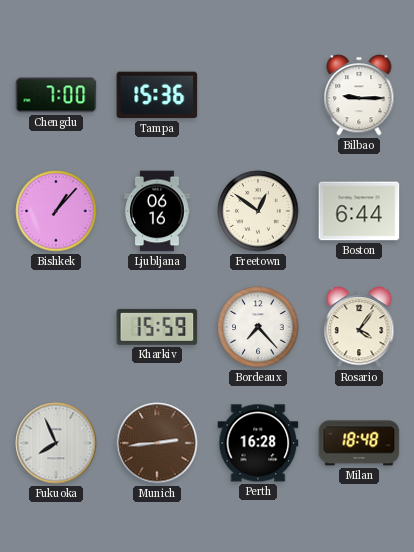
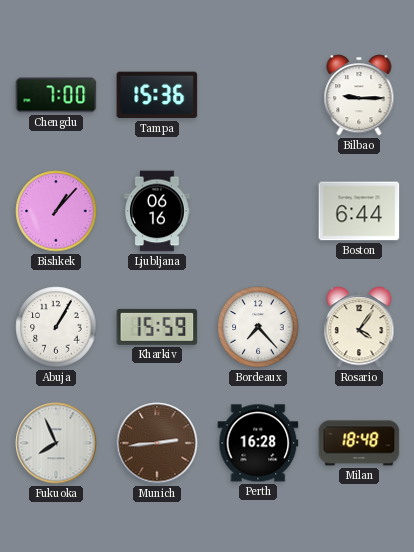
Freetown: 12:51 -> none (258, 211)
Abuja: none -> 1:05 (56, 327)
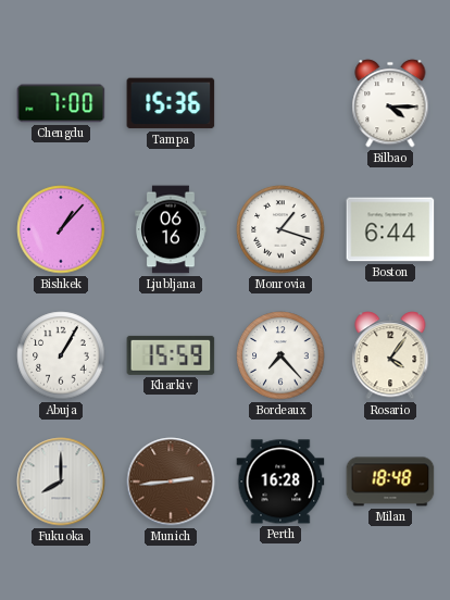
Bilbao: 9:15 -> 4:15 (390, 103)
Monrovia: none -> 1:18 (280, 229)
Fukuoka: 7:56 -> 8:00 (61, 482)
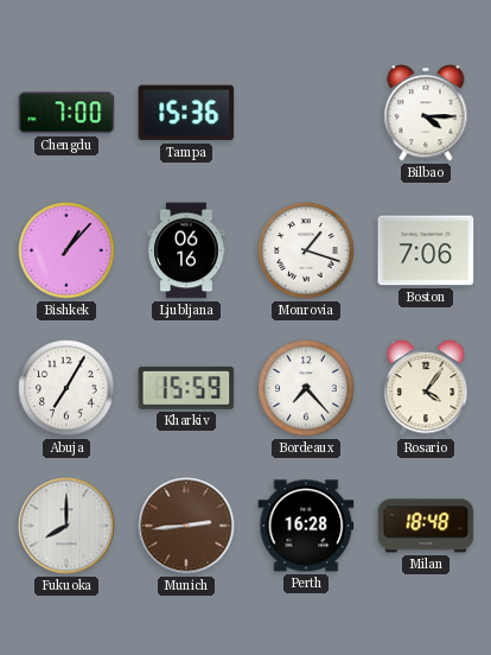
Boston: 6:44 -> 7:06 (426, 250)
Abuja: 1:05 -> 7:05 (66, 388)
